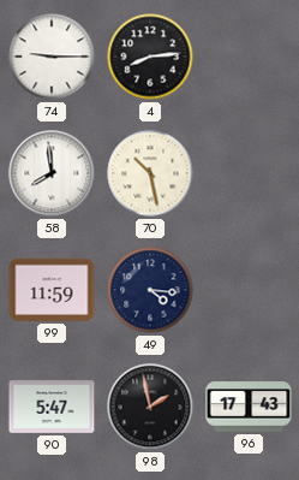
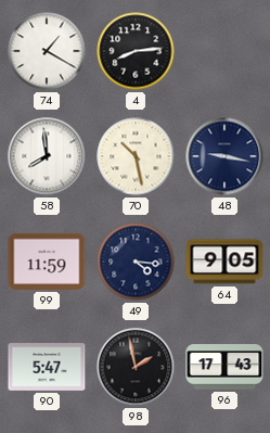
74: 9:15 -> 1:20 (47, 51)
48: none -> 9:17 (224, 156)
64: none -> 9:05 (224, 262)
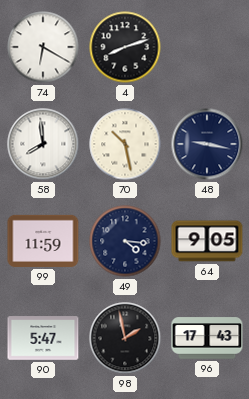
74: 1:20 -> 6:20 (43, 47)
4: 8:14 -> 8:12 (125, 47)
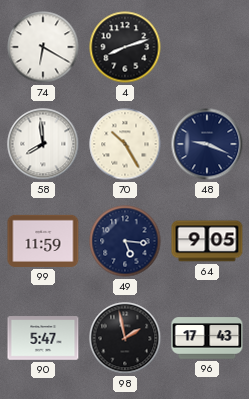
70: 10:28 -> 10:25 (125, 144)
48: 9:17 -> 9:19 (207, 144)
49: 4:16 -> 5:16 (125, 241)
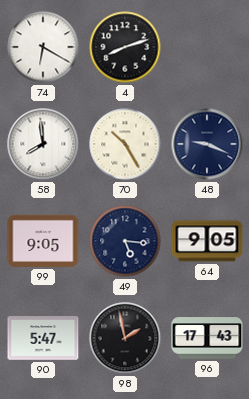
99: 11:59 -> 9:05 (43, 241)
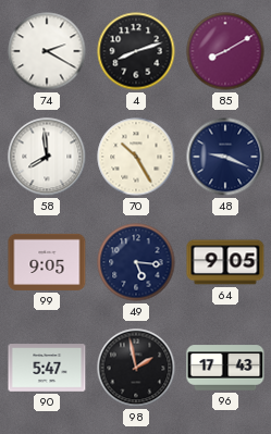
74: 6:20 -> 2:20 (47, 51)
85: none -> 8:10 (225, 51)
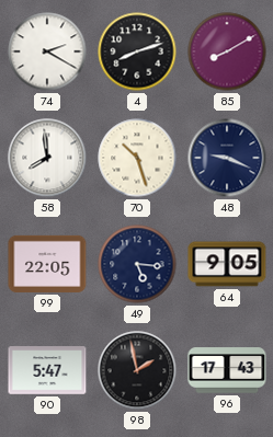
70: 10:25 -> 10:27 (137, 158)
99: 9:05 -> 22:05 (47, 264)
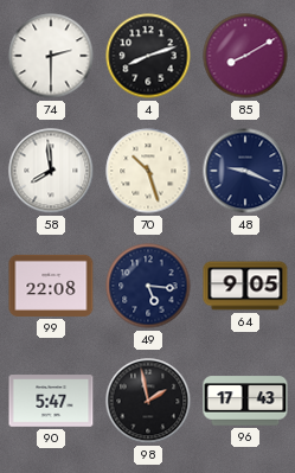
74: 2:20 -> 2:30 (51, 56)
99: 22:05 -> 22:08 (51, 286)
